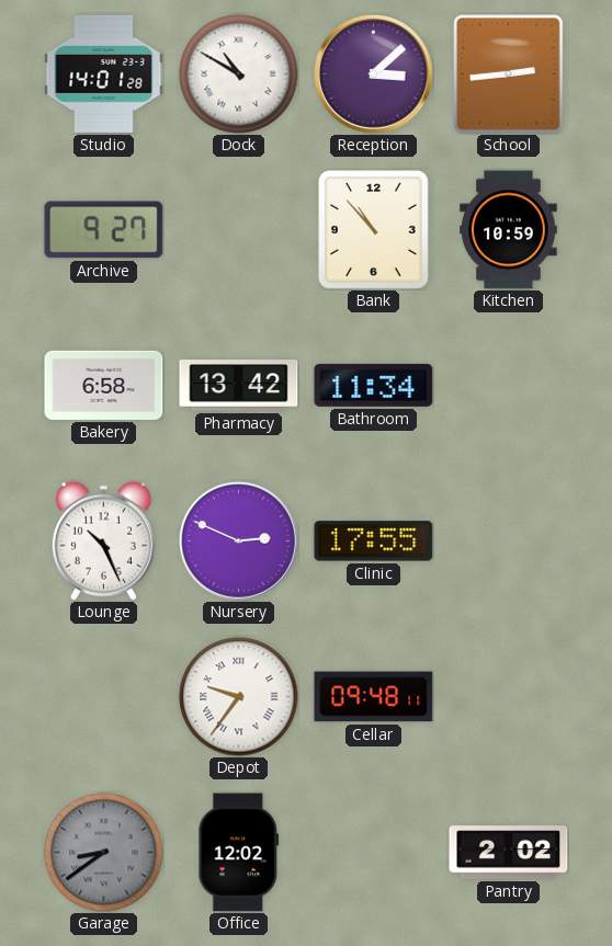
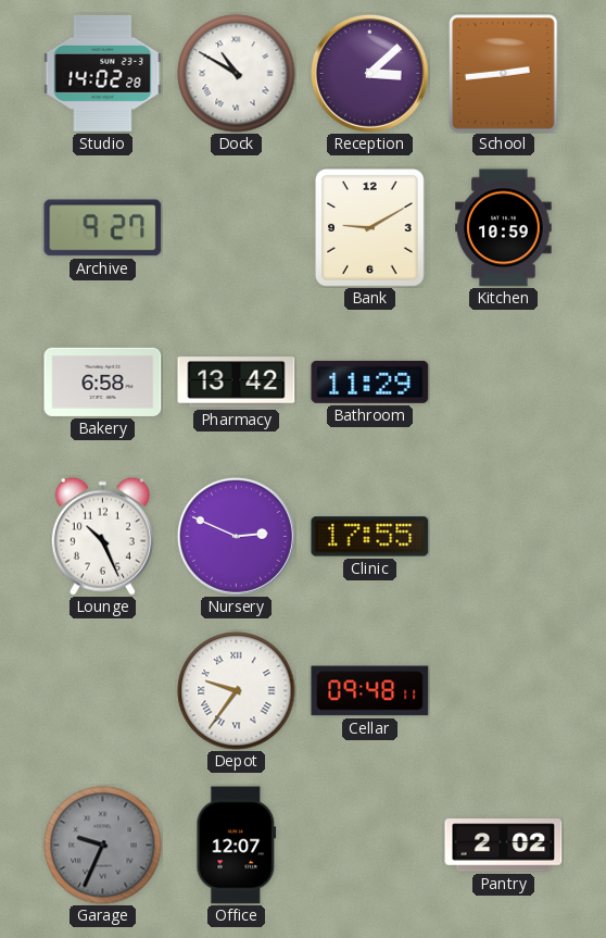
Studio: 14:01 -> 14:02 (103, 73)
Bank: 10:53 -> 9:10 (370, 228)
Bathroom: 11:34 -> 11:29 (370, 382)
Garage: 8:39 -> 9:34 (103, 846)
Office: 12:02 -> 12:07 (237, 846)
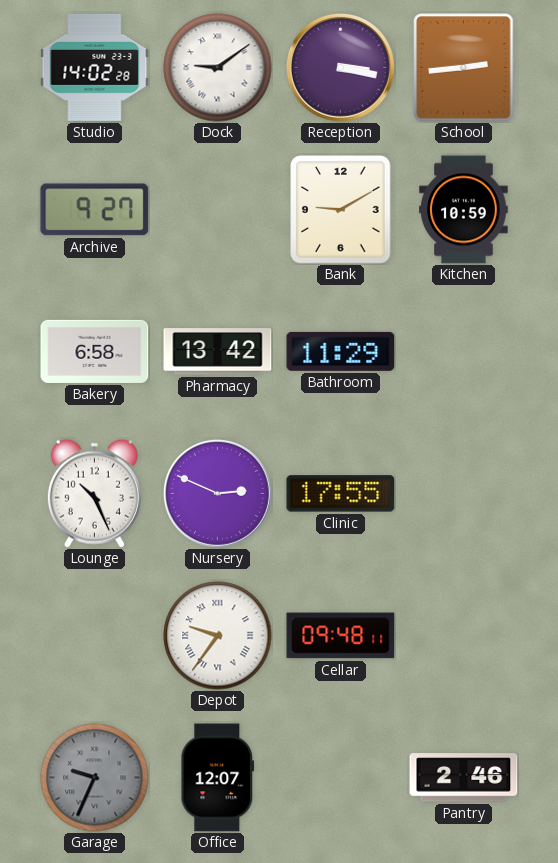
Dock: 10:50 -> 9:09 (218, 68)
Reception: 3:08 -> 3:17 (340, 67)
Pantry: 2:02 -> 2:46 (464, 778)
